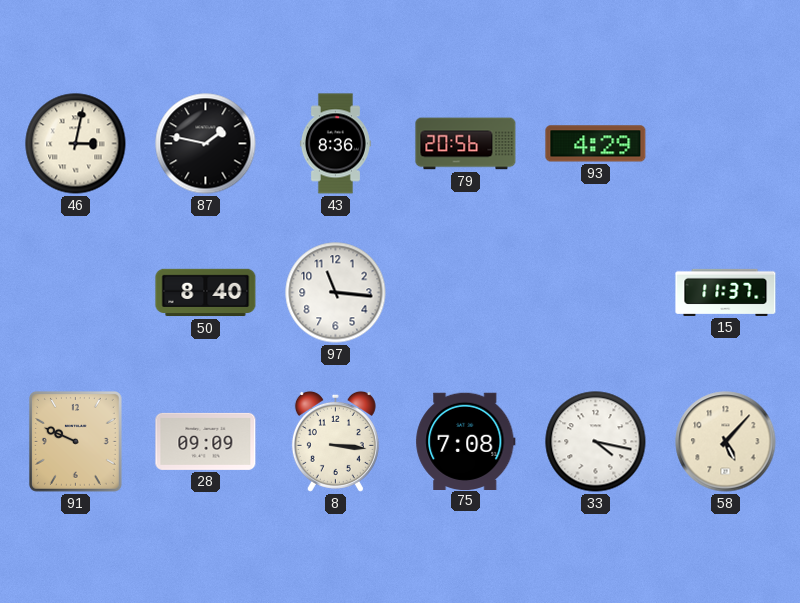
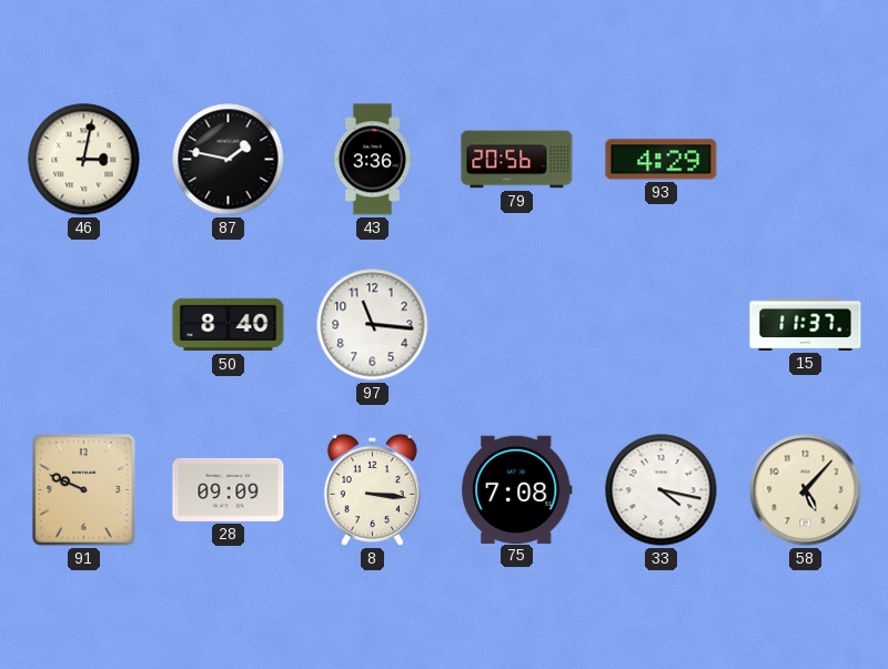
43: 8:36 -> 3:36 (372, 160)
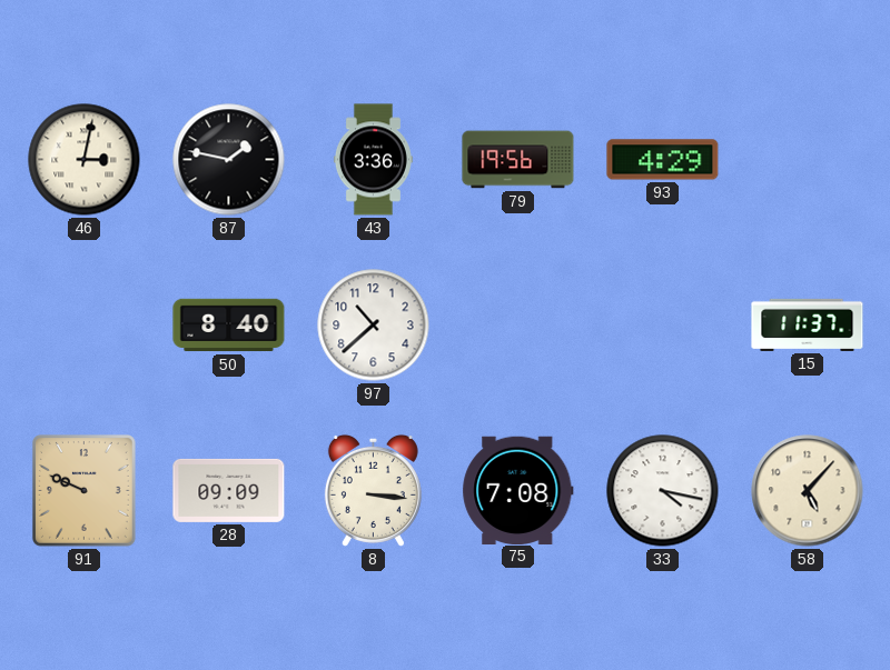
79: 20:56 -> 19:56 (518, 160)
97: 11:16 -> 10:38 (374, 326)
